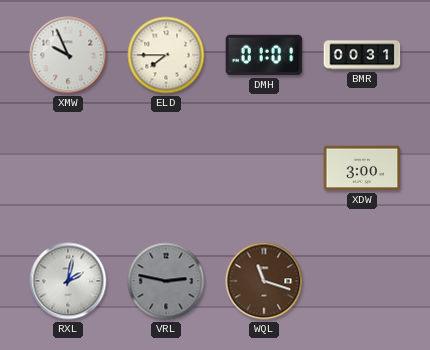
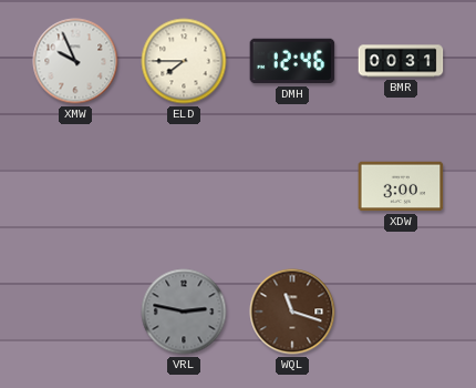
DMH: 01:01 -> 12:46 (292, 61)
RXL: 2:02 -> none (68, 281)
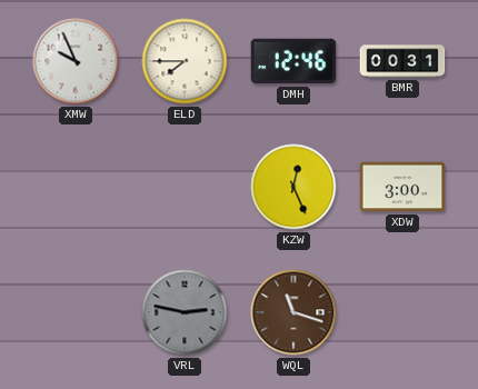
KZW: none -> 12:26 (293, 187)
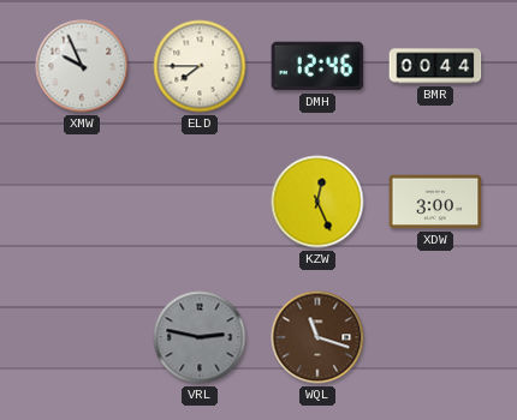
BMR: 00:31 -> 00:44 (435, 66)
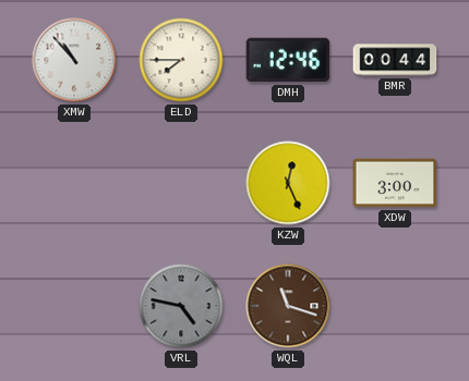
XMW: 9:56 -> 10:53 (74, 60)
VRL: 2:47 -> 4:47 (181, 306)
